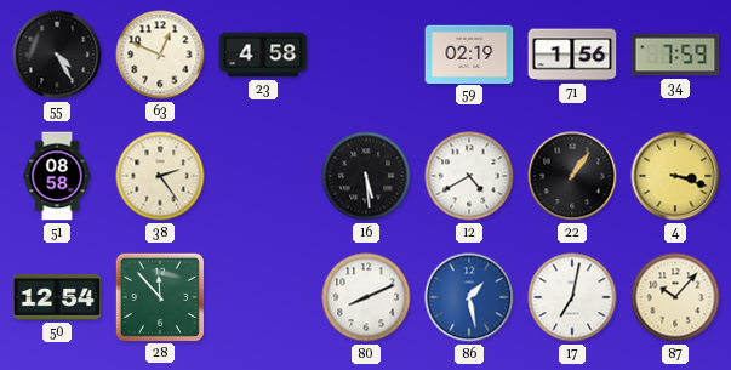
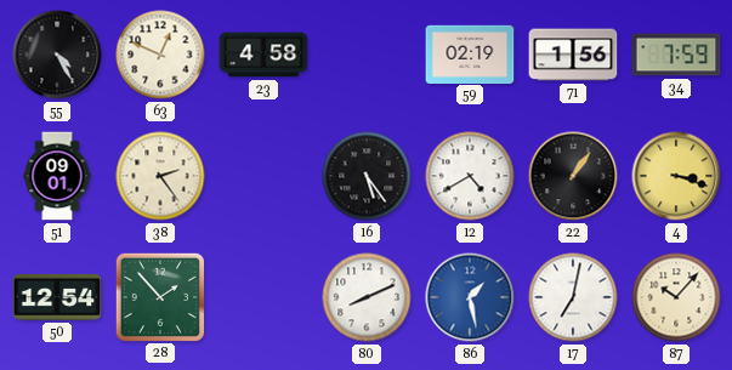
51: 08:58 -> 09:01 (57, 176)
16: 5:29 -> 5:24 (367, 176)
28: 11:53 -> 1:53 (159, 296)
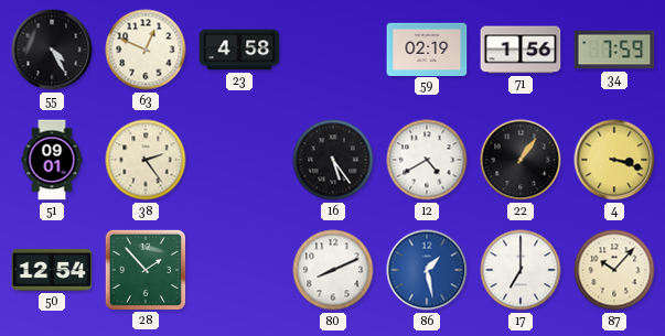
17: 7:02 -> 7:00 (521, 270)
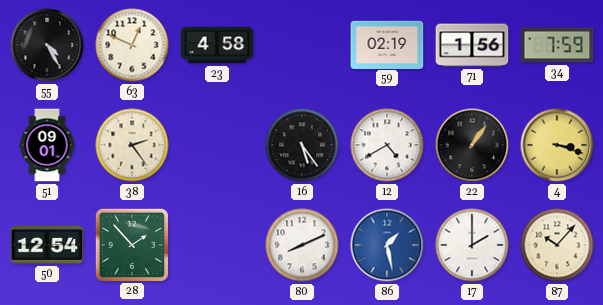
17: 7:00 -> 2:00 (472, 245)
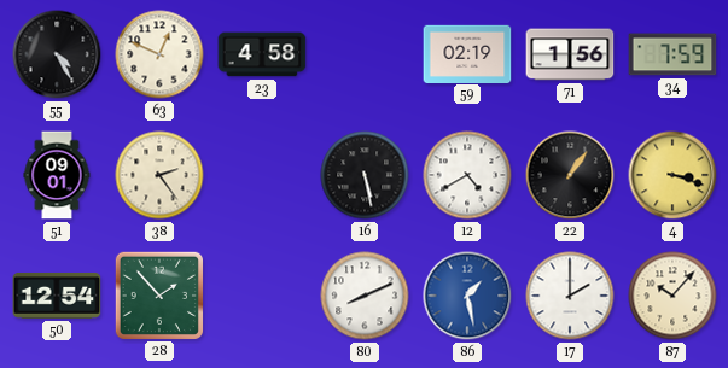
16: 5:24 -> 5:28 (365, 175)
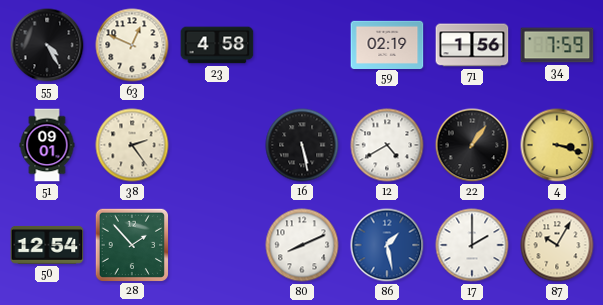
87: 10:07 -> 10:05 (557, 245)
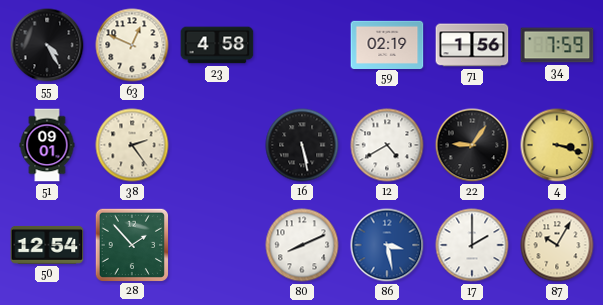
22: 1:06 -> 9:06 (472, 145)
86: 1:28 -> 3:28 (387, 245)
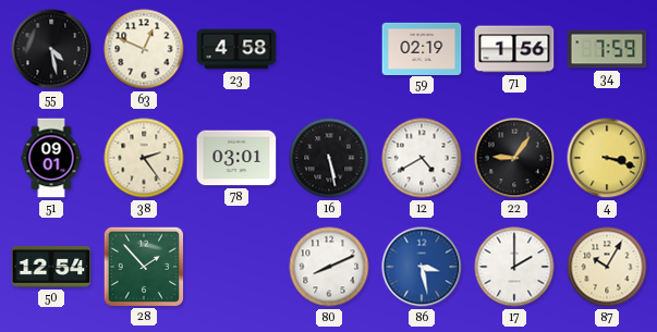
55: 4:25 -> 4:28 (51, 49)
78: none -> 03:01 (236, 158)
